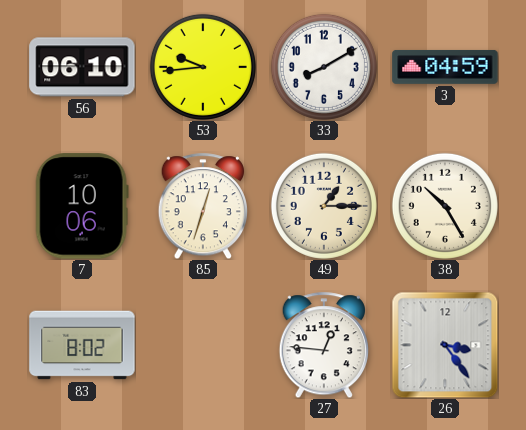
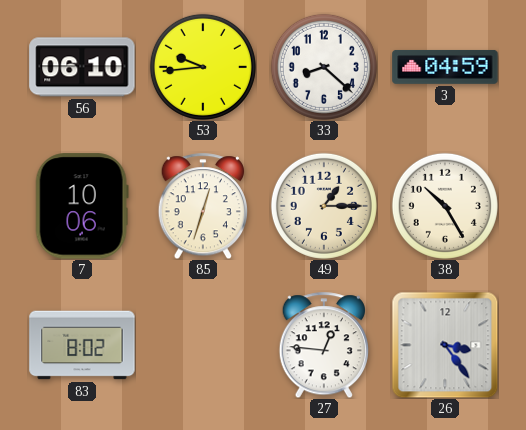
33: 8:10 -> 8:22 (324, 67)
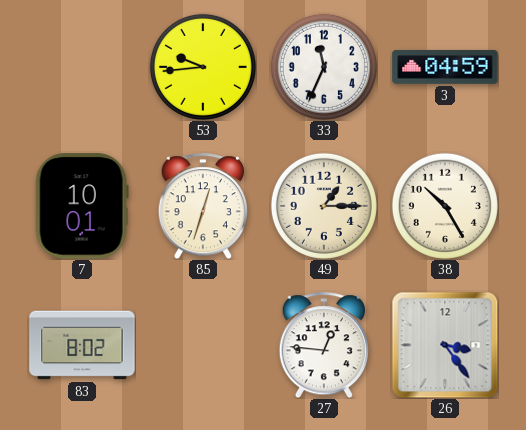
56: 06:10 -> none (82, 67)
33: 8:22 -> 11:34 (324, 67)
7: 10:06 -> 10:01 (82, 206)
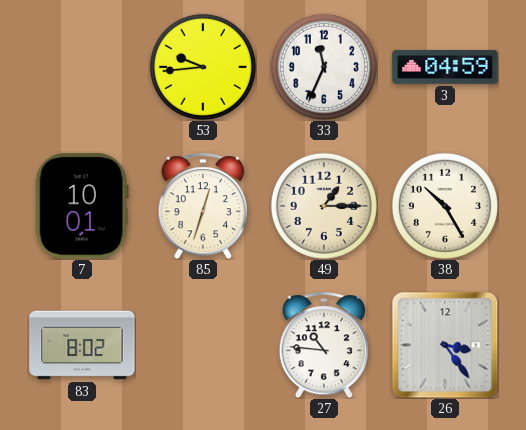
27: 12:46 -> 10:46 (323, 345)
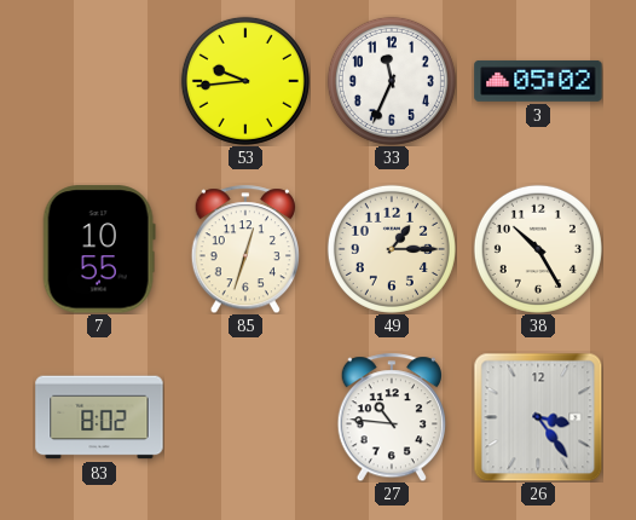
3: 04:59 -> 05:02 (538, 81)
7: 10:01 -> 10:55 (99, 249)
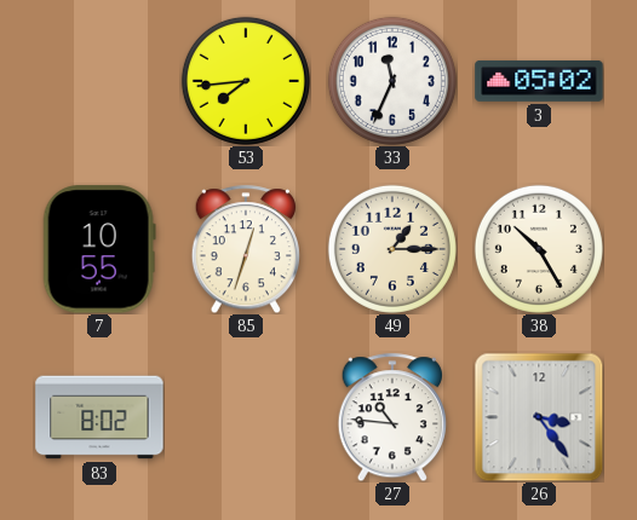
53: 9:44 -> 7:44 (246, 81)
